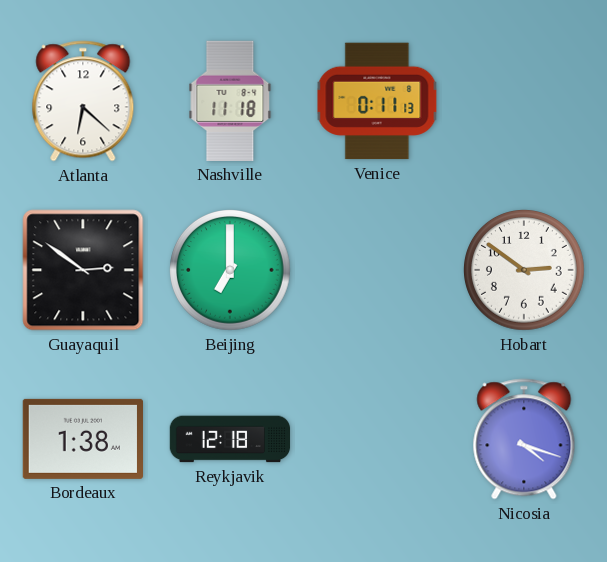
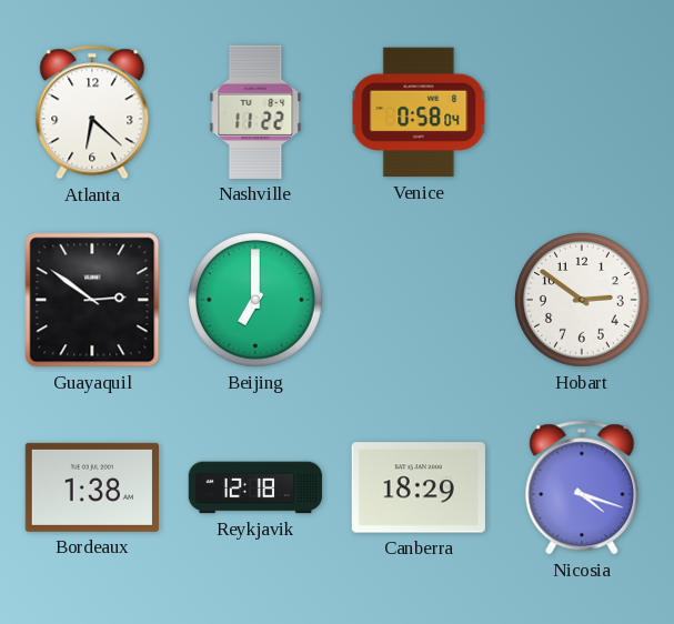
Nashville: 11:18 -> 11:22 (255, 112)
Venice: 0:11 -> 0:58 (419, 112)
Canberra: none -> 18:29 (419, 487)
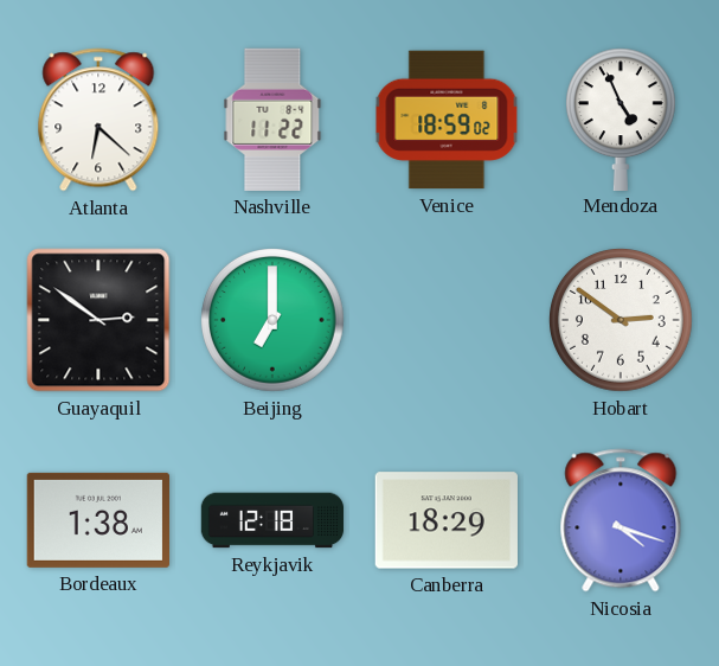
Venice: 0:58 -> 18:59 (447, 120)
Mendoza: none -> 4:56 (621, 119)
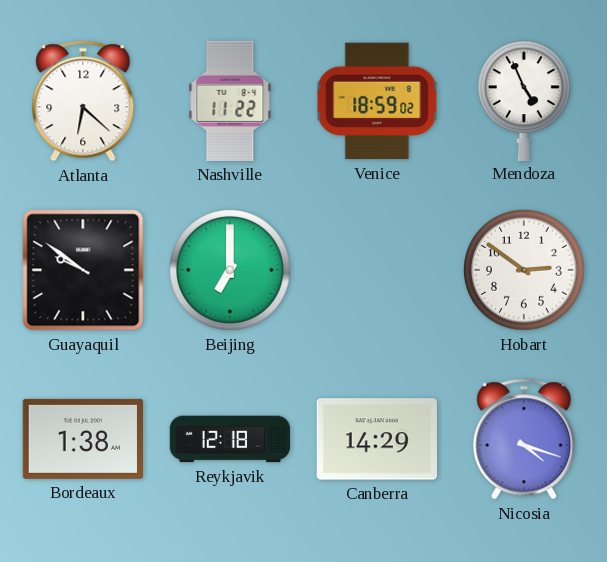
Guayaquil: 2:51 -> 9:51 (83, 270)
Canberra: 18:29 -> 14:29 (377, 439)
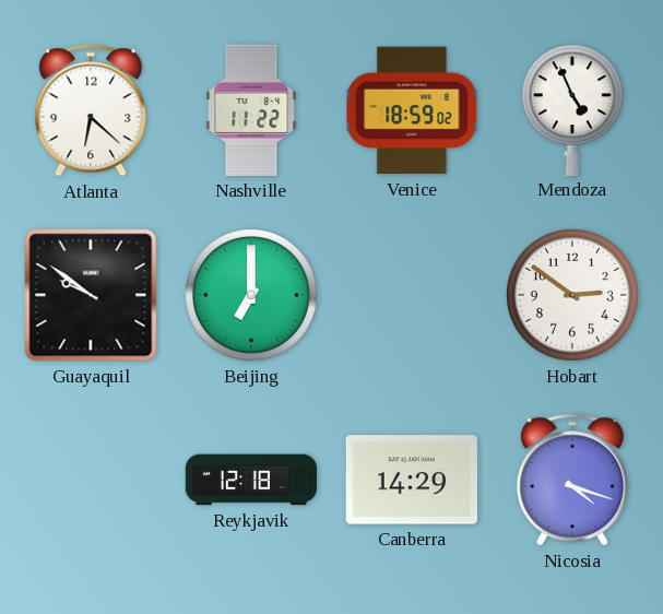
Bordeaux: 1:38 -> none (82, 439)
